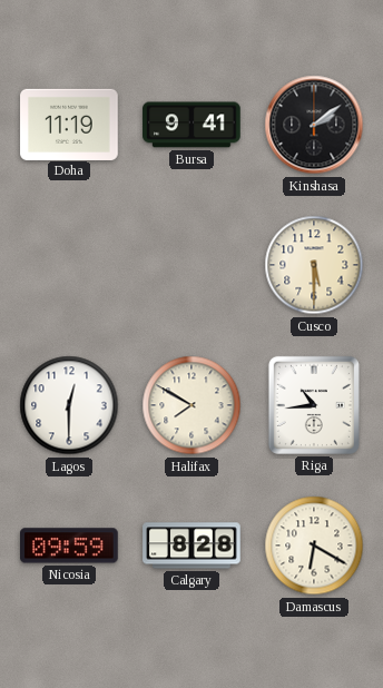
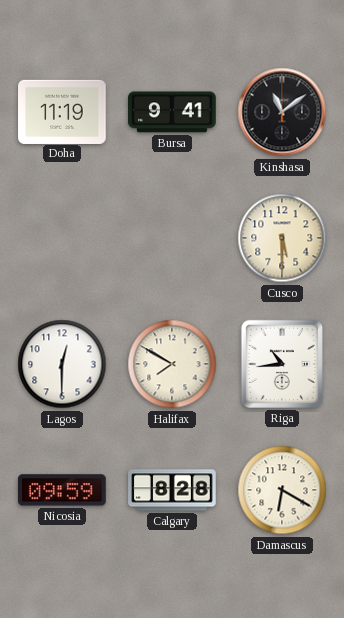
Kinshasa: 2:09 -> 11:09 (282, 112)
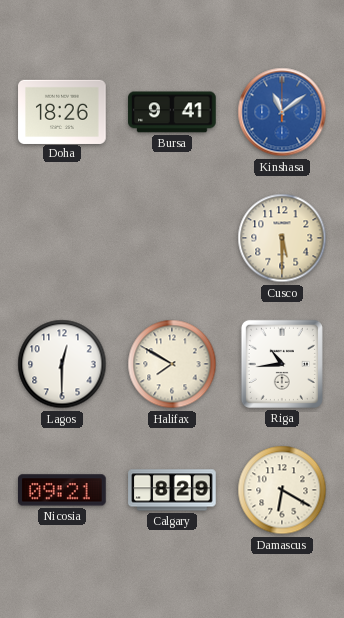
Doha: 11:19 -> 18:26 (62, 111)
Kinshasa dial: black -> blue (282, 112)
Nicosia: 09:59 -> 09:21 (63, 490)
Calgary: 8:28 -> 8:29 (172, 490)
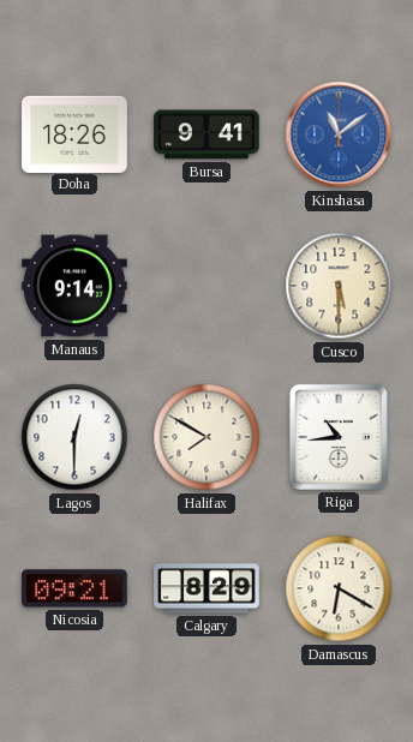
Manaus: none -> 9:14 (74, 286)
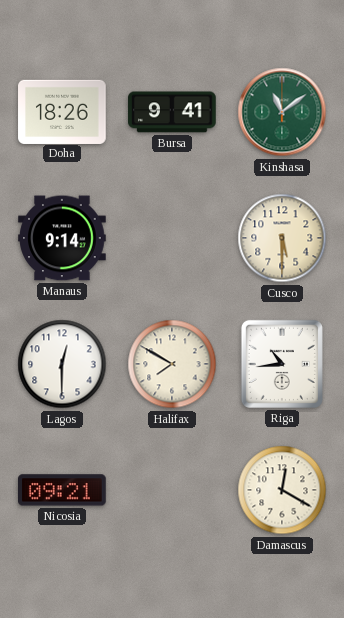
Kinshasa dial: blue -> green (282, 112)
Calgary: 8:29 -> none (206, 588)
Damascus: 6:20 -> 12:20 (282, 490)
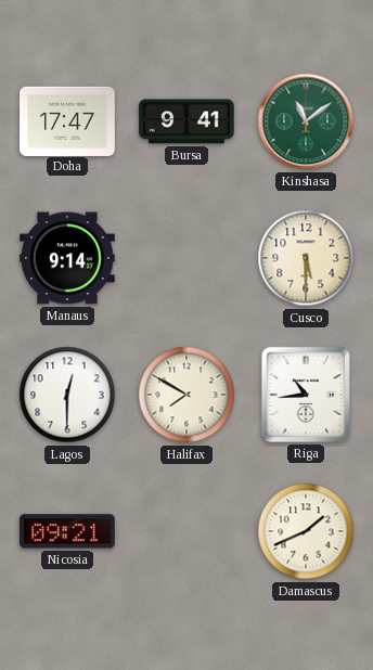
Doha: 18:26 -> 17:47 (67, 120)
Damascus: 12:20 -> 1:41 (306, 531)
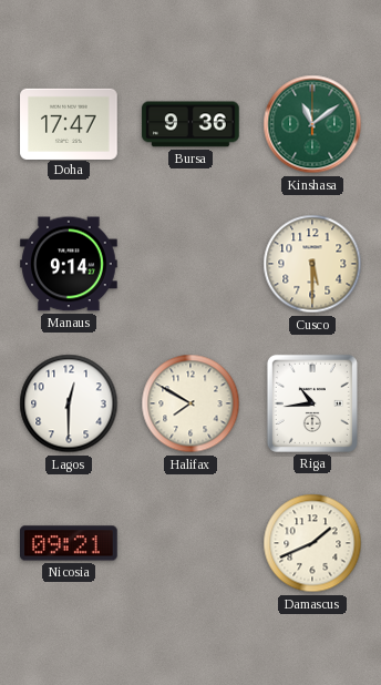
Bursa: 9:41 -> 9:36 (190, 124)
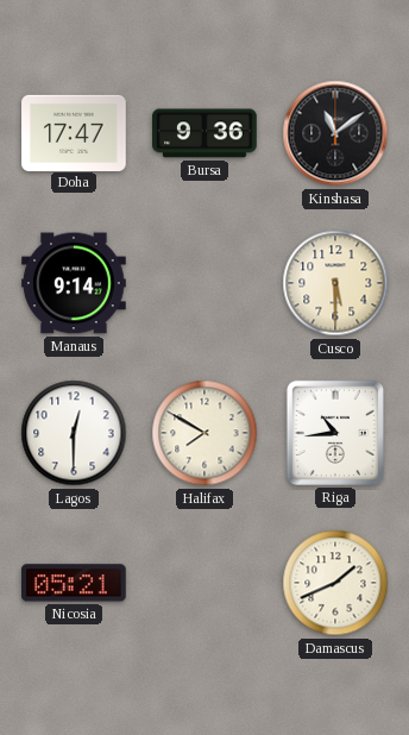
Kinshasa dial: green -> black (335, 133)
Nicosia: 09:21 -> 05:21 (75, 583)
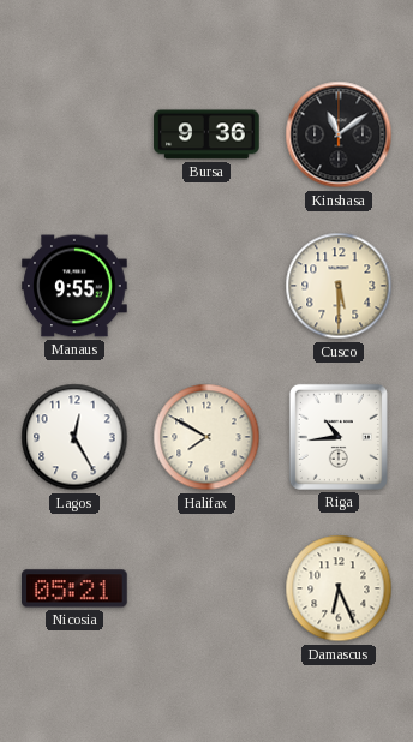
Doha: 17:47 -> none (74, 132)
Manaus: 9:14 -> 9:55 (74, 286)
Lagos: 12:30 -> 12:25 (74, 437)
Damascus: 1:41 -> 6:26 (339, 588)
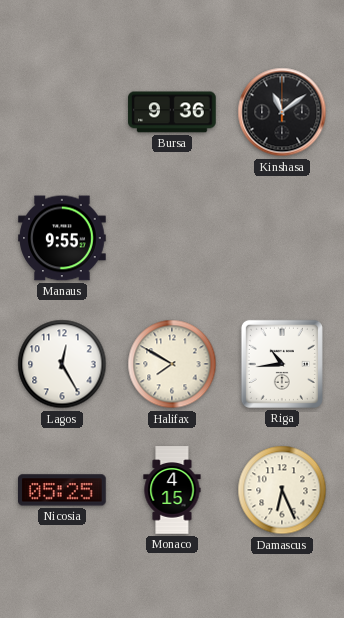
Cusco: 5:30 -> none (339, 286)
Nicosia: 05:21 -> 05:25 (63, 490)
Monaco: none -> 4:15 (172, 490)
